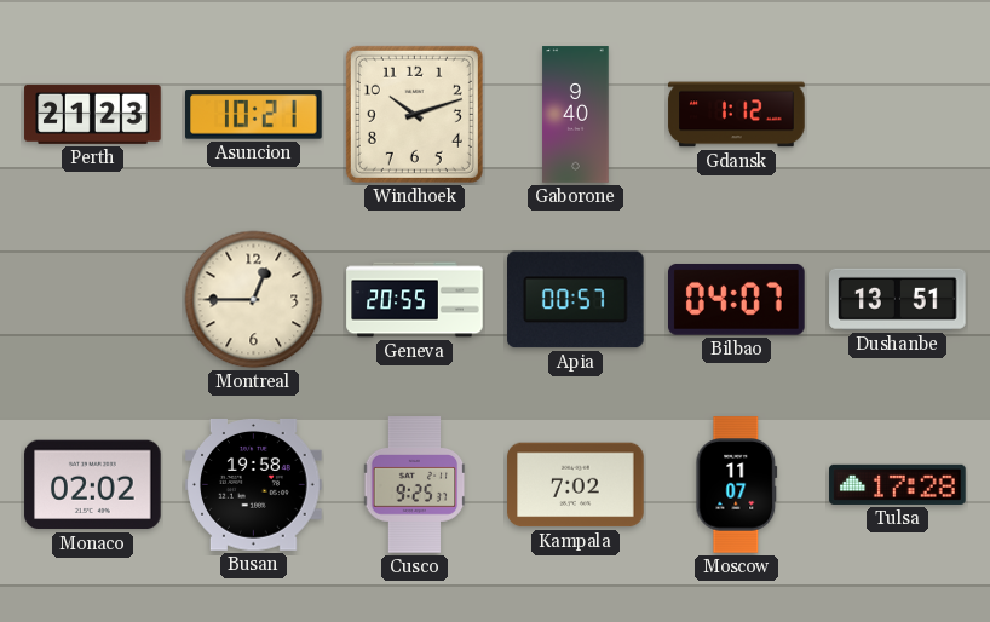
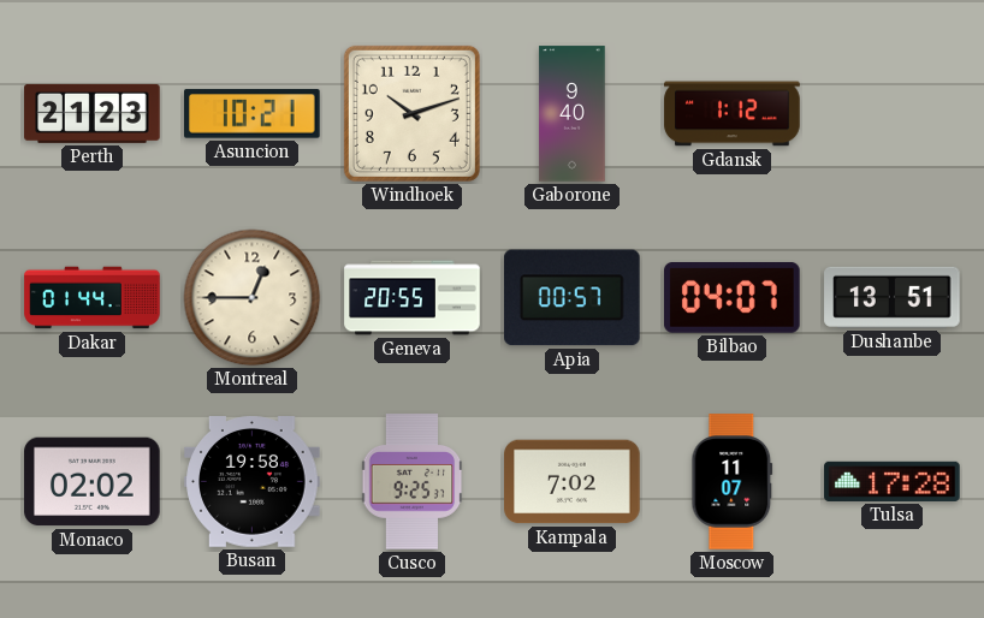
Dakar: none -> 01:44 (93, 298)
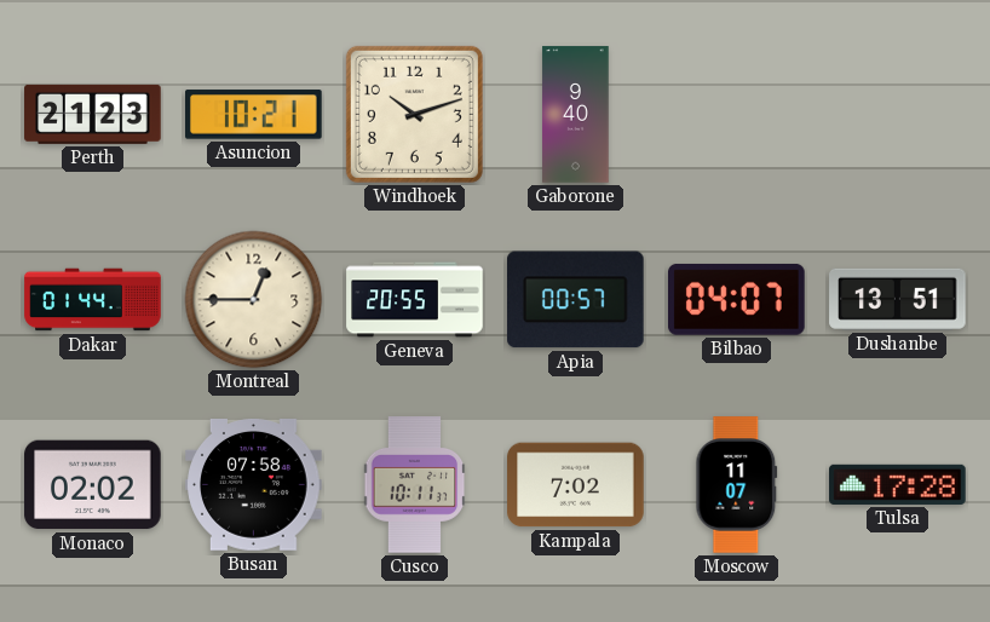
Gdansk: 1:12 -> none (733, 114)
Busan: 19:58 -> 07:58 (254, 485)
Cusco: 9:25 -> 10:11 (415, 485)
